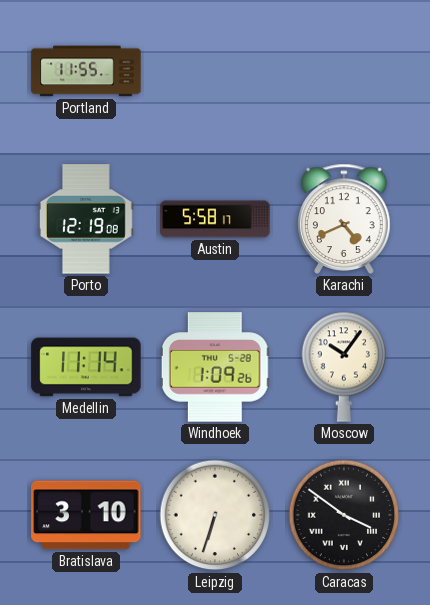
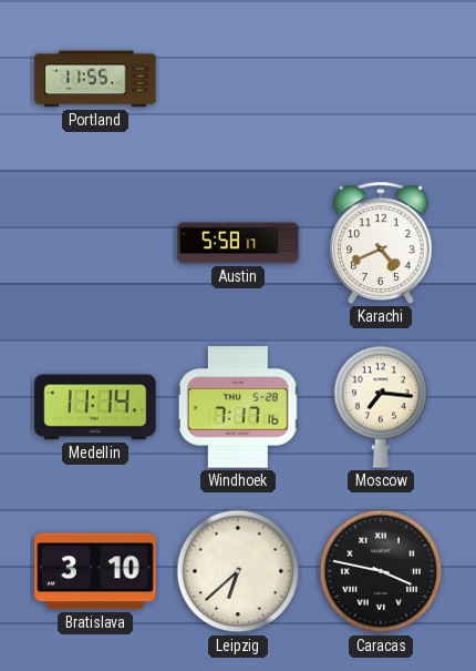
Porto: 12:19 -> none (87, 219)
Windhoek: 1:09 -> 7:17 (238, 407)
Moscow: 10:06 -> 7:16 (381, 407)
Leipzig: 6:33 -> 6:38 (238, 571)
Caracas: 3:51 -> 3:47 (381, 571)
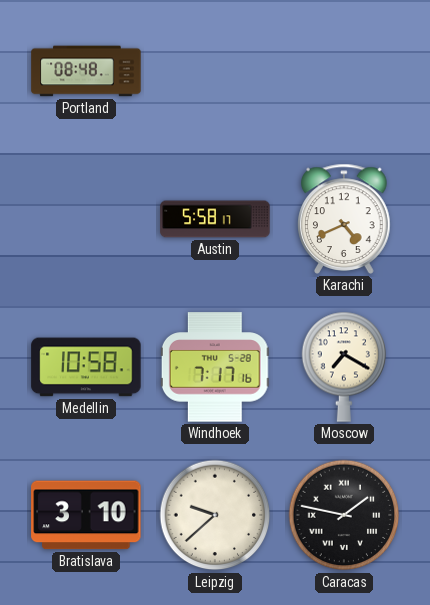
Portland: 11:55 -> 08:48 (86, 71)
Medellin: 11:14 -> 10:58 (86, 367)
Moscow: 7:16 -> 7:20 (344, 367)
Leipzig: 6:38 -> 9:38 (215, 515)
Caracas: 3:47 -> 1:47 (344, 515)
